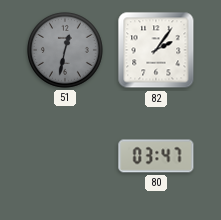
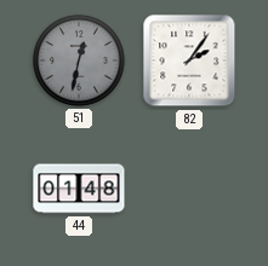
44: none -> 01:48 (79, 189)
80: 03:47 -> none (156, 156)
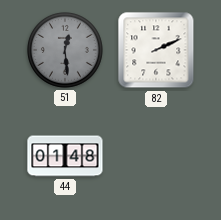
51: 12:32 -> 12:29 (66, 51)
82: 2:06 -> 2:11 (156, 50)
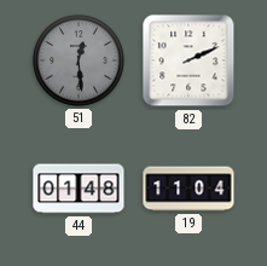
19: none -> 11:04 (188, 189)
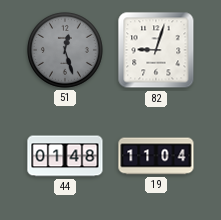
51: 12:29 -> 12:27 (66, 51)
82: 2:11 -> 9:03 (156, 50)
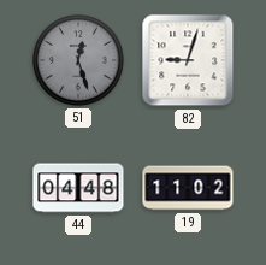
44: 01:48 -> 04:48 (78, 188)
19: 11:04 -> 11:02 (188, 188)
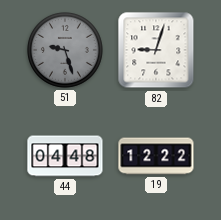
51: 12:27 -> 9:27 (66, 51)
19: 11:02 -> 12:22 (156, 156)
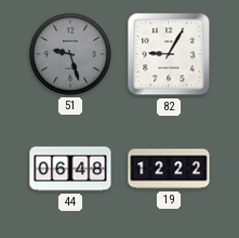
82: 9:03 -> 9:05 (169, 54)
44: 04:48 -> 06:48 (70, 169)
